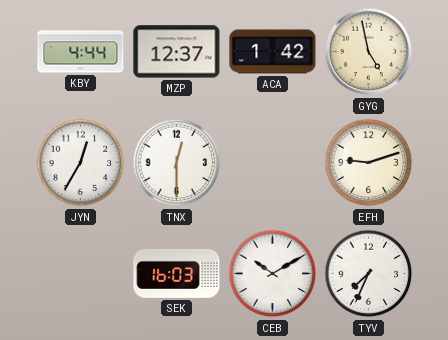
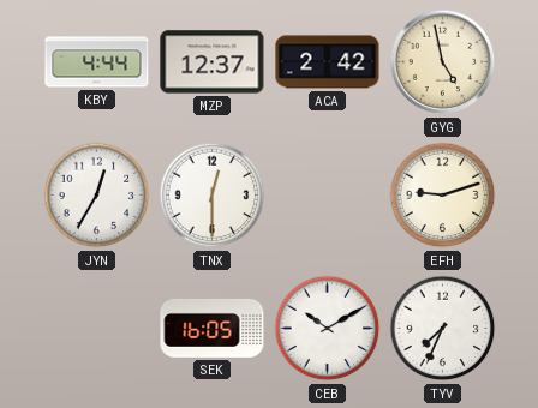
ACA: 1:42 -> 2:42 (328, 62)
SEK: 16:03 -> 16:05 (213, 328)
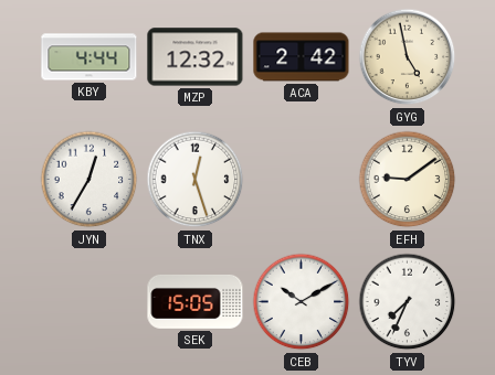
MZP: 12:37 -> 12:32 (196, 57)
TNX: 12:30 -> 12:27 (196, 180)
EFH: 9:12 -> 9:09 (408, 180)
SEK: 16:05 -> 15:05 (196, 301)
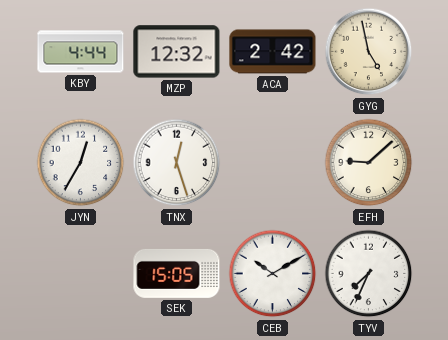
EFH: 9:09 -> 9:08 (369, 163)
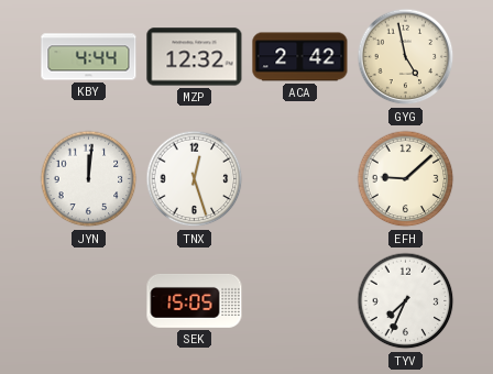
JYN: 12:35 -> 12:01 (89, 179)
CEB: 10:10 -> none (273, 274)
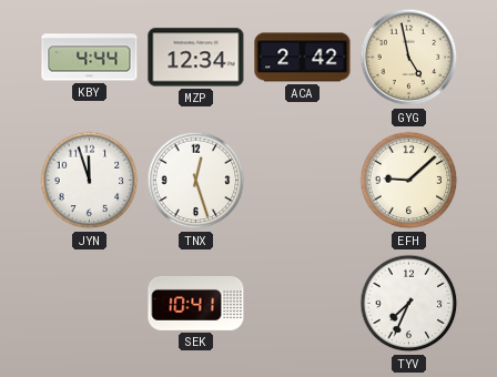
MZP: 12:32 -> 12:34 (196, 58)
JYN: 12:01 -> 11:57 (90, 181)
SEK: 15:05 -> 10:41 (196, 303)
